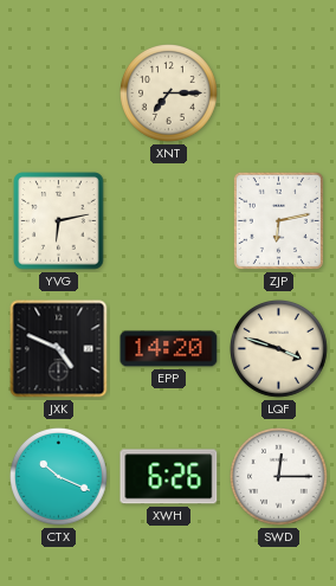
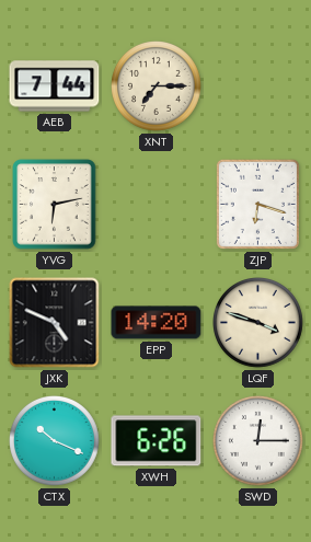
AEB: none -> 7:44 (55, 87)
ZJP: 6:13 -> 6:18 (257, 204)
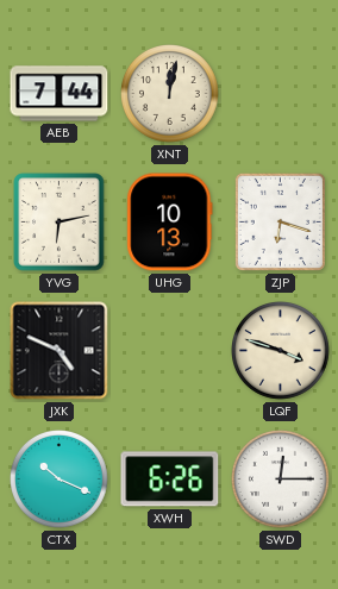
XNT: 7:15 -> 12:02 (170, 94)
UHG: none -> 10:13 (170, 223)
EPP: 14:20 -> none (157, 323)
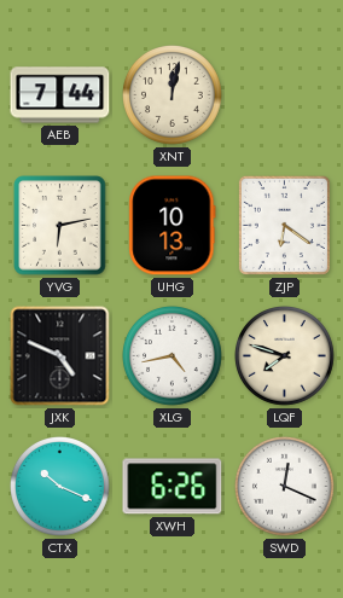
ZJP: 6:18 -> 6:21 (284, 225)
XLG: none -> 4:43 (173, 356)
LQF: 3:48 -> 7:48 (285, 356)
SWD: 12:15 -> 12:19 (285, 487)
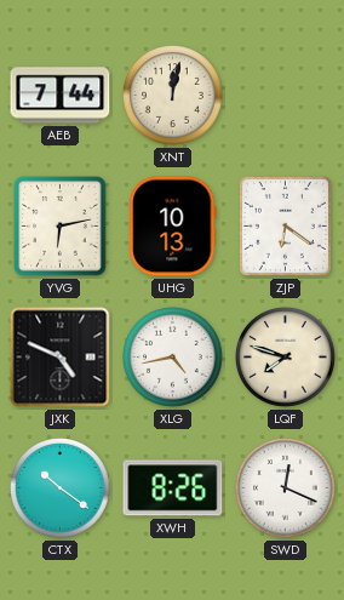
CTX: 10:19 -> 10:21 (61, 488)
XWH: 6:26 -> 8:26 (173, 488)
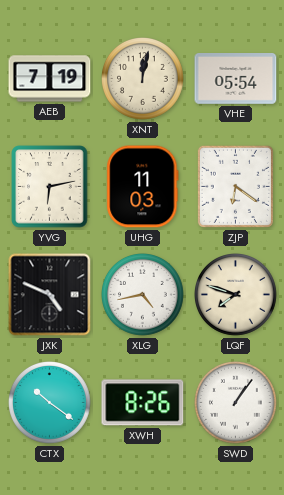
AEB: 7:44 -> 7:19 (50, 79)
VHE: none -> 05:54 (236, 79)
UHG: 10:13 -> 11:03 (143, 187)
SWD: 12:19 -> 1:06 (236, 403)
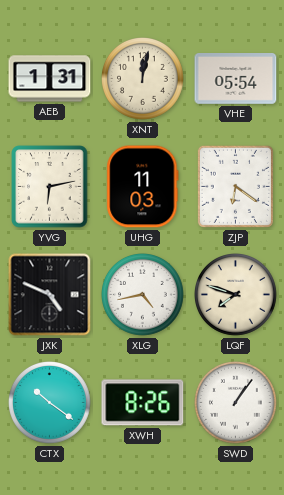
AEB: 7:19 -> 1:31 (50, 79)
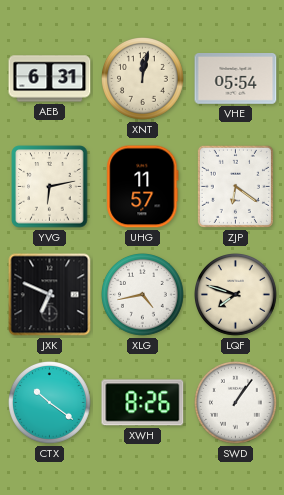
AEB: 1:31 -> 6:31 (50, 79)
UHG: 11:03 -> 11:57 (143, 187)
JXK: 4:49 -> 6:49 (50, 295)
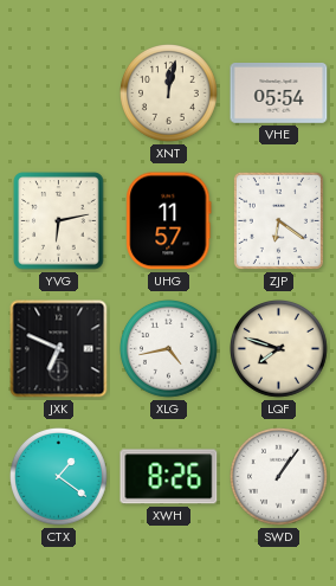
AEB: 6:31 -> none (50, 79)
CTX: 10:21 -> 1:21 (59, 477)
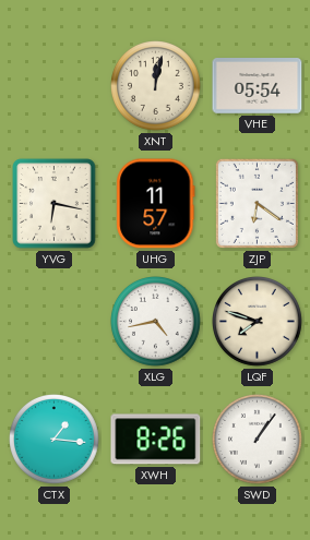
YVG: 6:13 -> 6:17 (55, 204)
JXK: 6:49 -> none (59, 349)
CTX: 1:21 -> 1:16 (55, 440)
